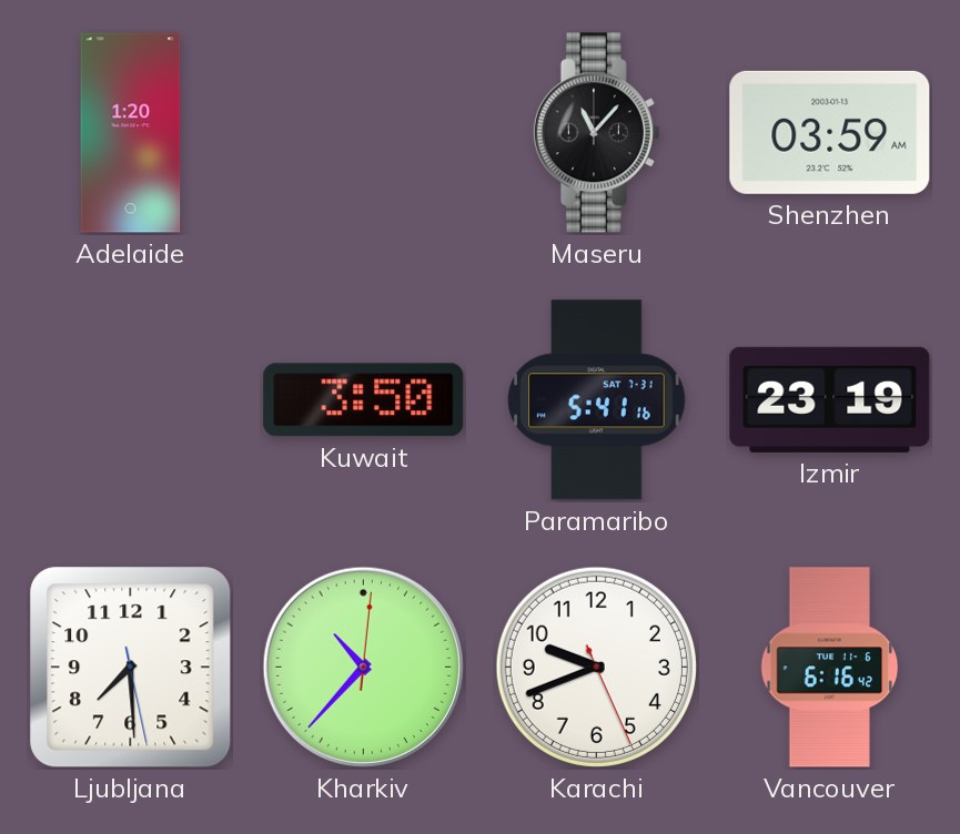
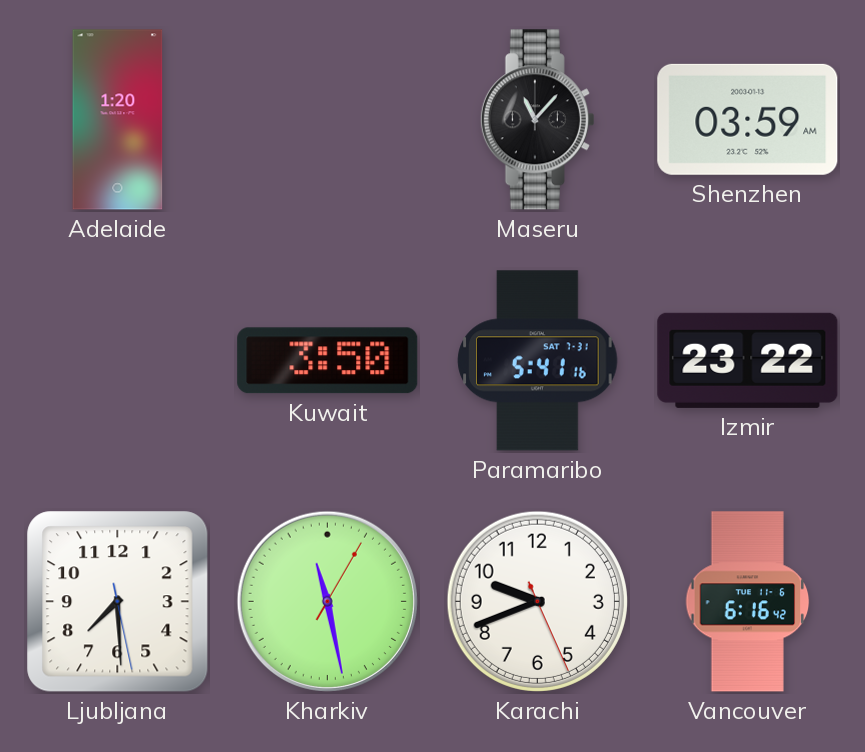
Izmir: 23:19 -> 23:22 (748, 360)
Kharkiv: 10:37 -> 11:28 (327, 601)
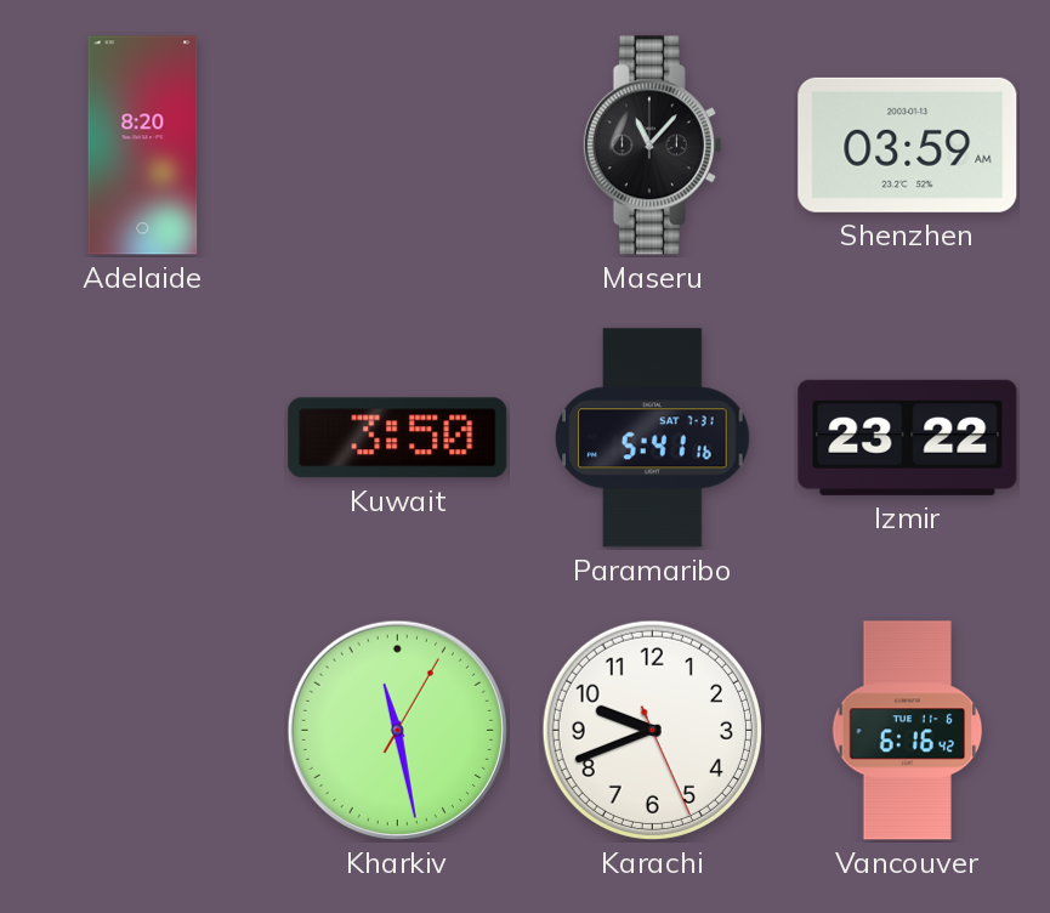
Adelaide: 1:20 -> 8:20 (143, 146)
Ljubljana: 7:29 -> none (118, 602)
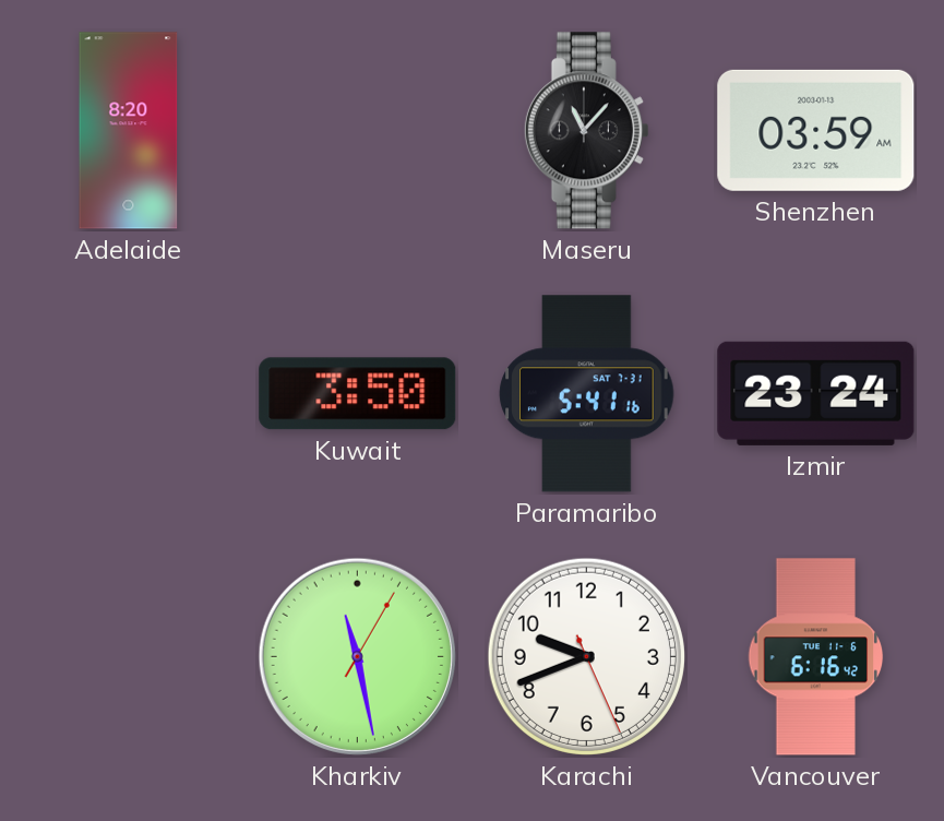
Izmir: 23:22 -> 23:24 (816, 393)
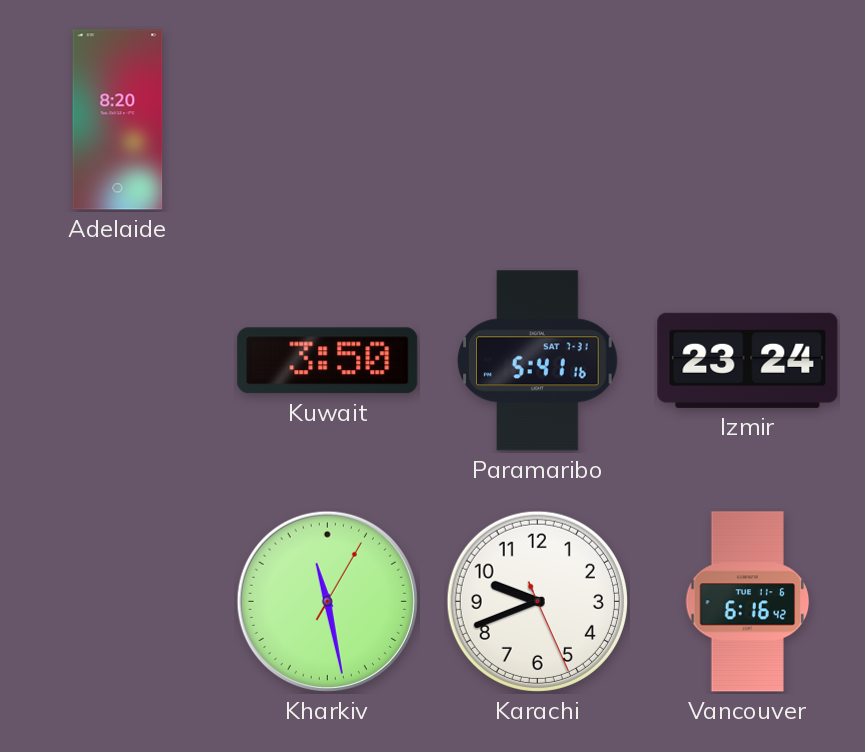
Maseru: 11:07 -> none (586, 131)
Shenzhen: 03:59 -> none (816, 130)
